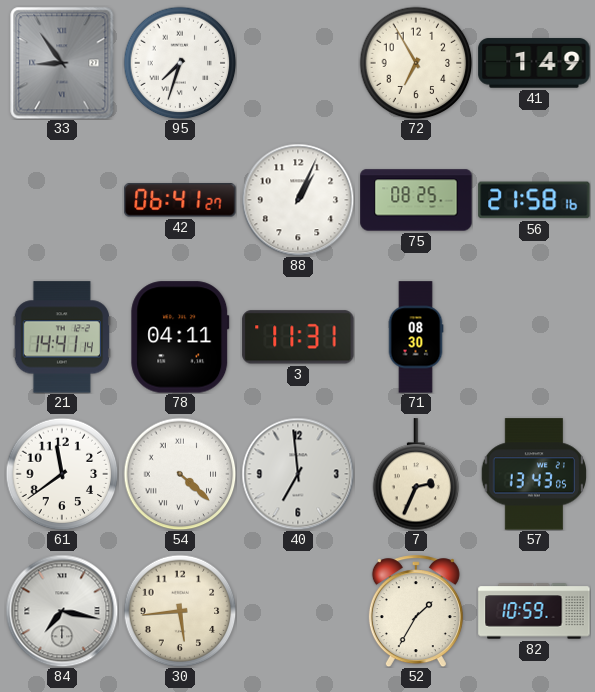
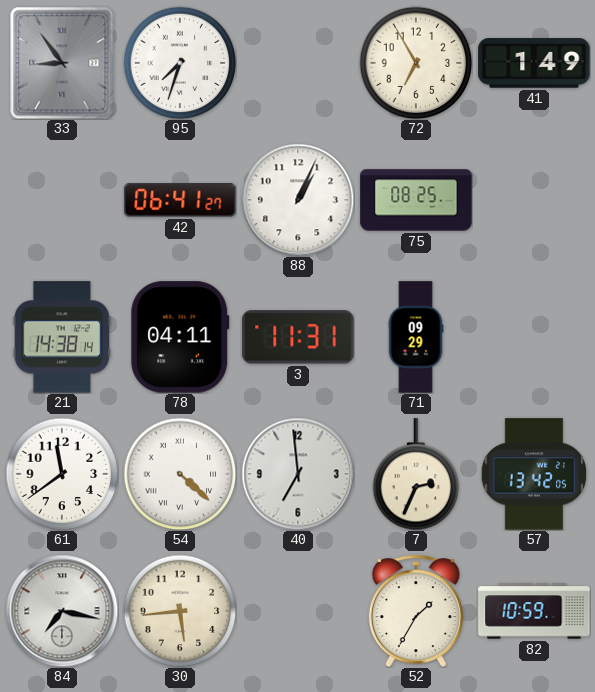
56: 21:58 -> none (534, 200)
21: 14:41 -> 14:38 (61, 337)
71: 08:30 -> 09:29 (416, 337)
57: 13:43 -> 13:42 (533, 474)
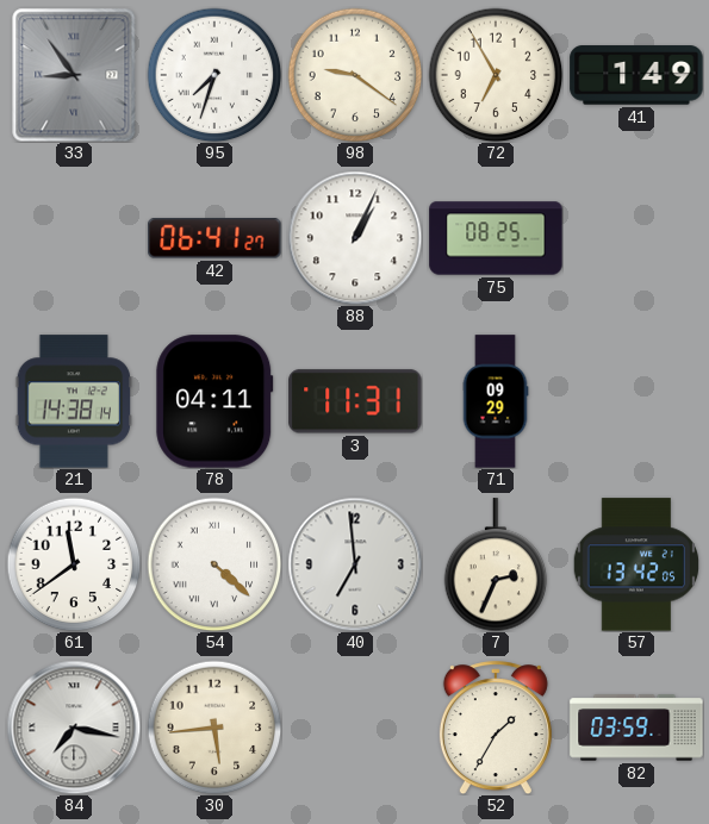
98: none -> 9:21 (355, 75)
82: 10:59 -> 03:59 (636, 728)
